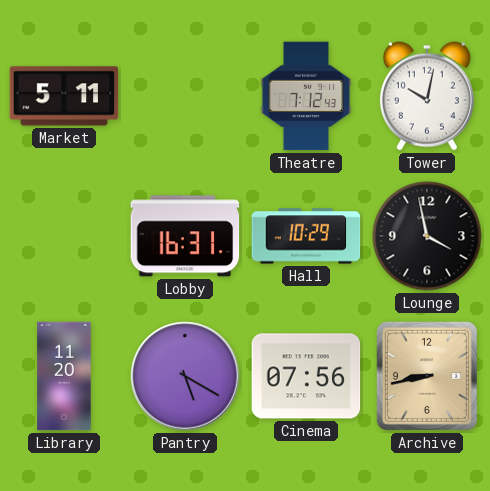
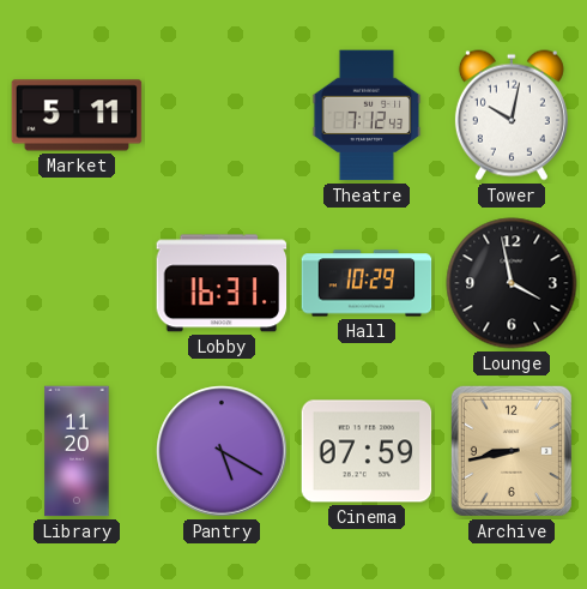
Cinema: 07:56 -> 07:59 (367, 451)
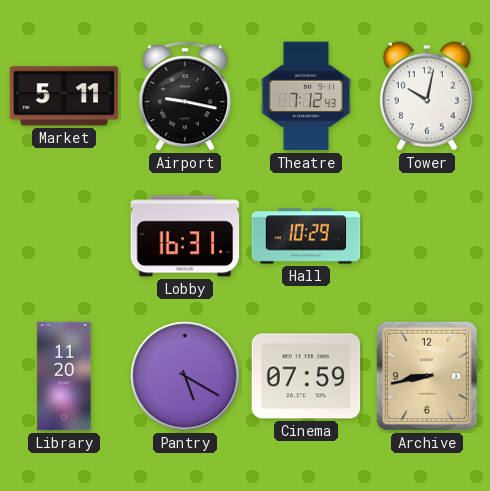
Airport: none -> 9:17 (185, 96)
Lounge: 3:58 -> none (512, 283)
